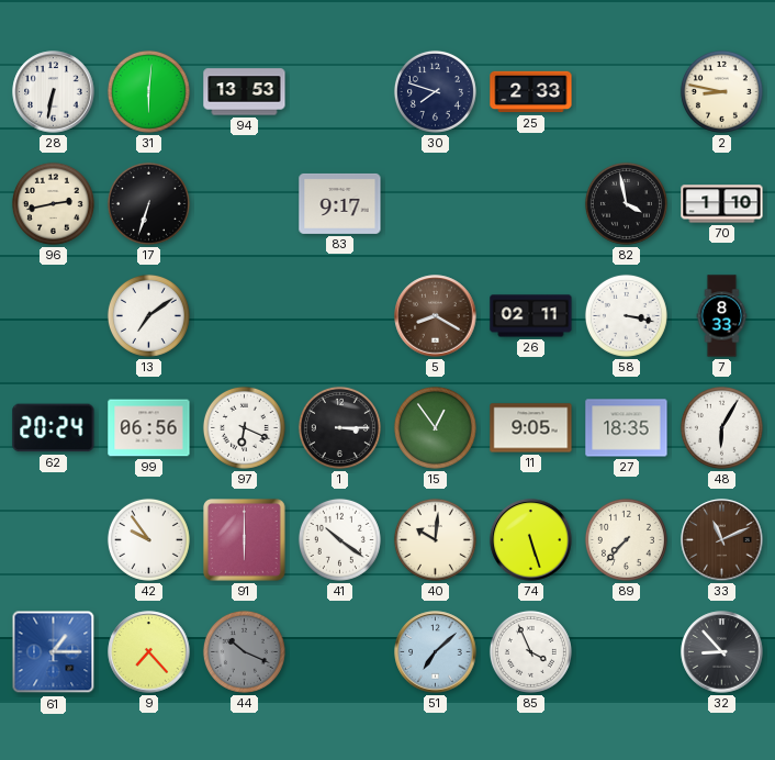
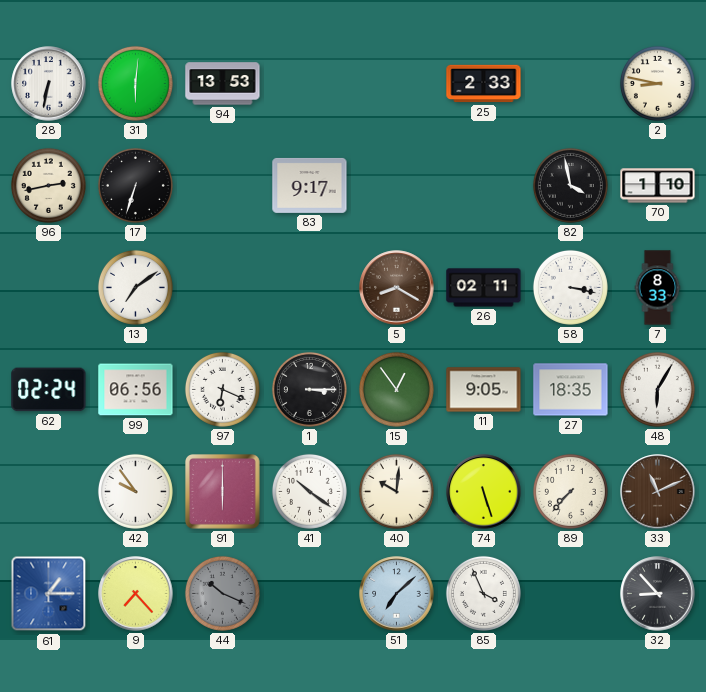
30: 7:48 -> none (435, 91)
62: 20:24 -> 02:24 (49, 390)
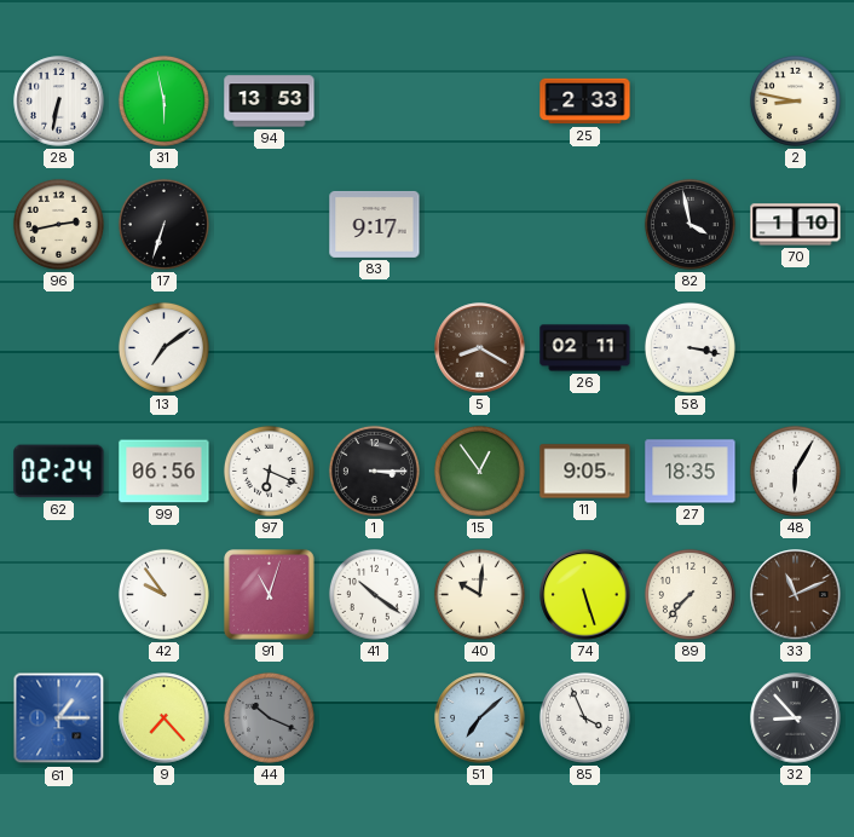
31: 6:01 -> 5:58 (163, 100)
7: 8:33 -> none (658, 288)
91: 6:00 -> 11:03 (270, 595)
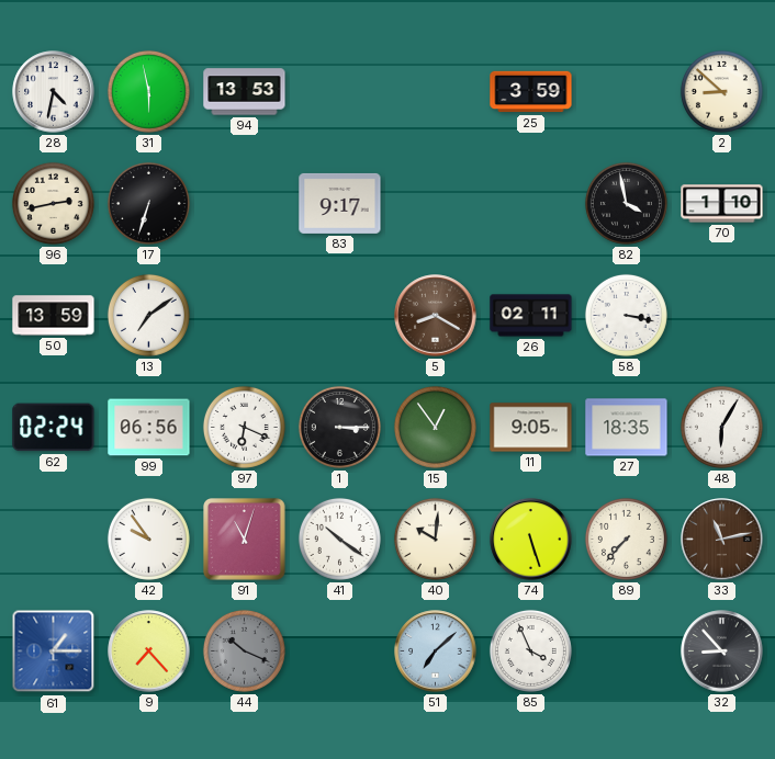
28: 6:32 -> 4:32 (54, 92)
25: 2:33 -> 3:59 (531, 92)
2: 8:47 -> 8:52 (721, 91)
50: none -> 13:59 (54, 316)
33: 11:11 -> 11:13 (722, 540)
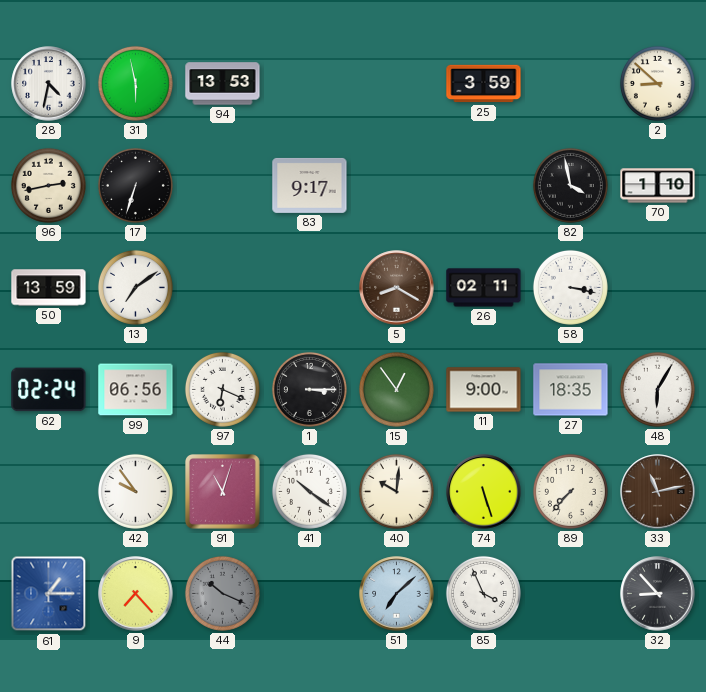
11: 9:05 -> 9:00 (484, 390)
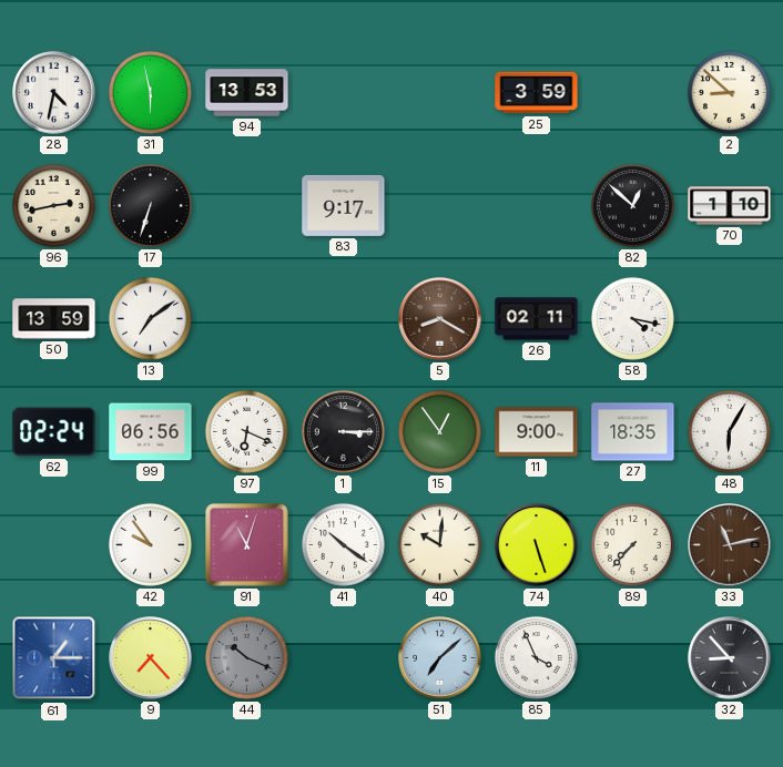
82: 3:58 -> 12:52 (632, 205)
58: 3:17 -> 4:17 (632, 318)
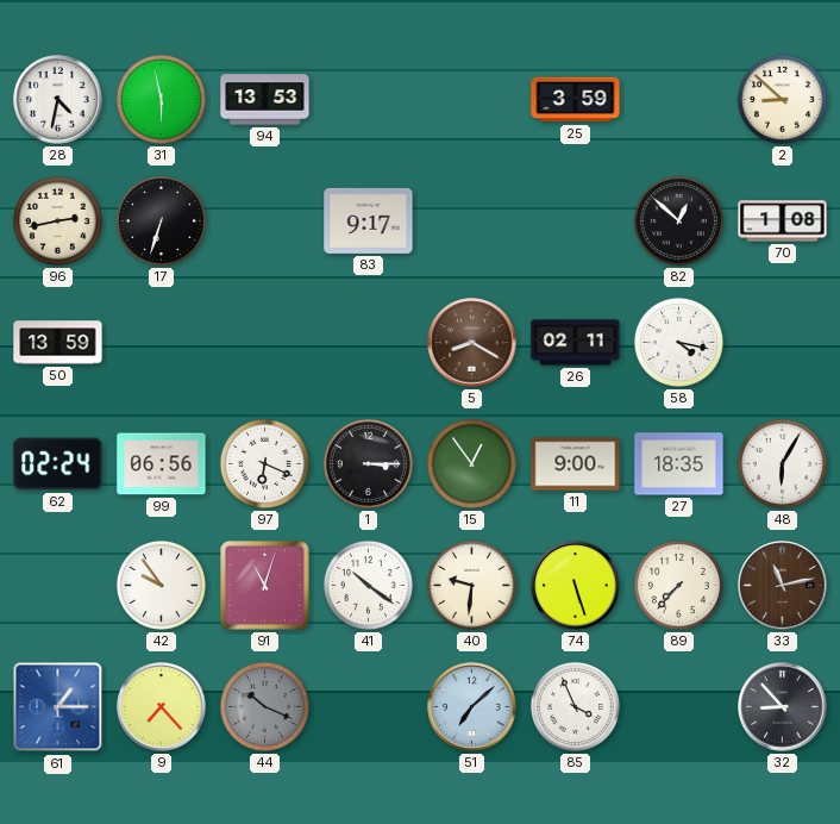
70: 1:10 -> 1:08 (783, 221)
13: 7:09 -> none (150, 318)
40: 10:01 -> 9:31 (471, 585)
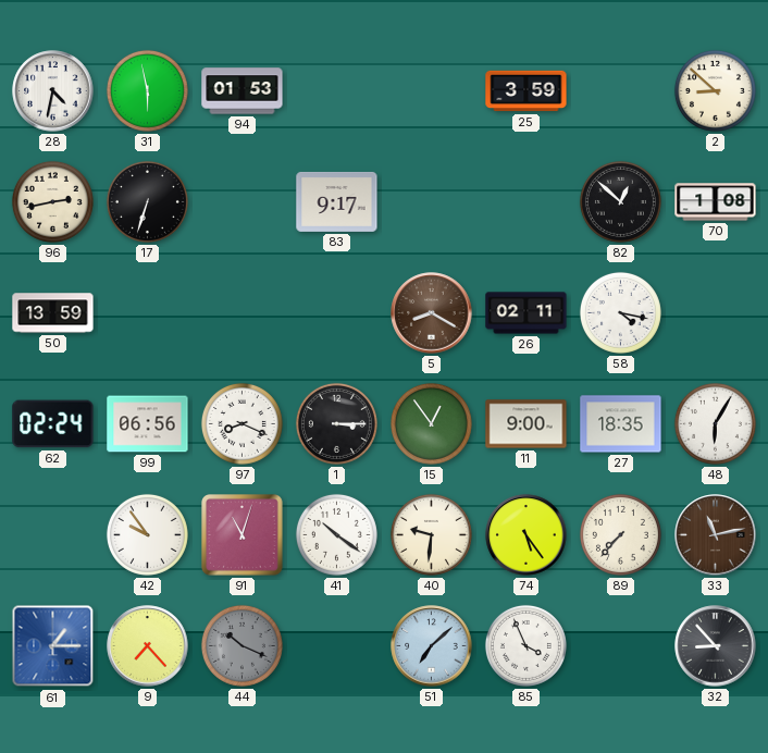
94: 13:53 -> 01:53 (243, 91)
97: 6:19 -> 8:19 (241, 423)
74: 5:27 -> 5:24 (527, 535)
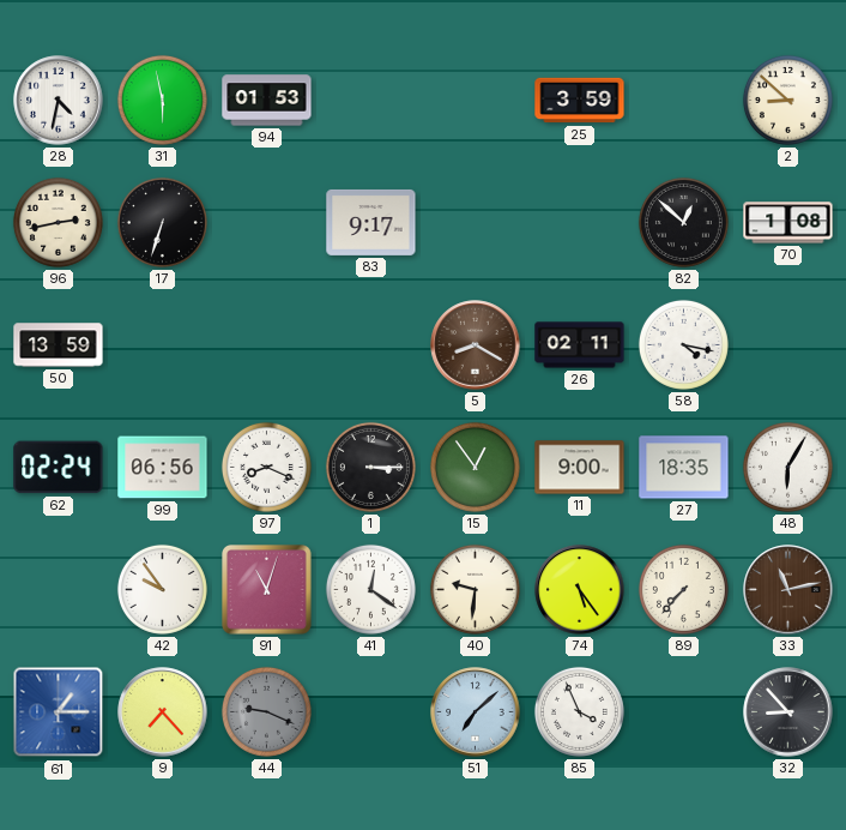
41: 10:21 -> 12:21 (370, 589)
44: 10:19 -> 9:19 (266, 711)
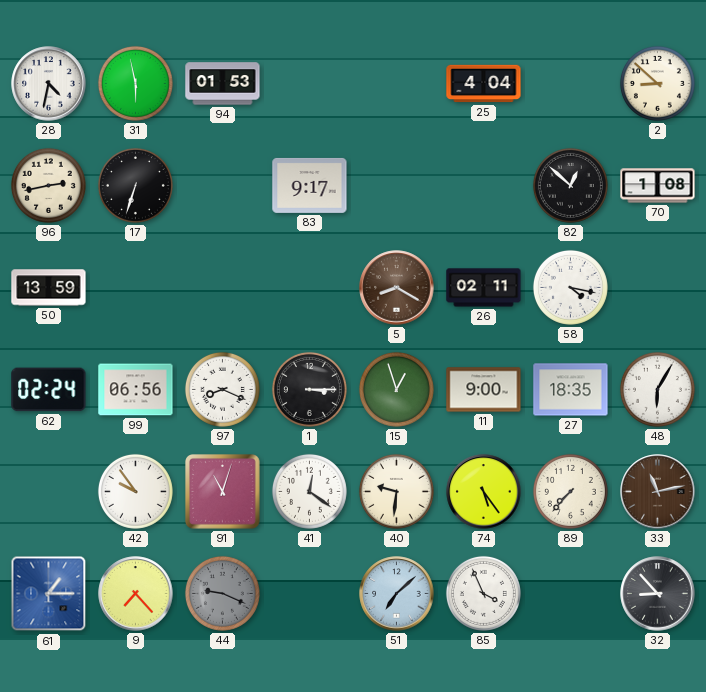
25: 3:59 -> 4:04 (484, 84)
15: 12:54 -> 12:57 (396, 389)
